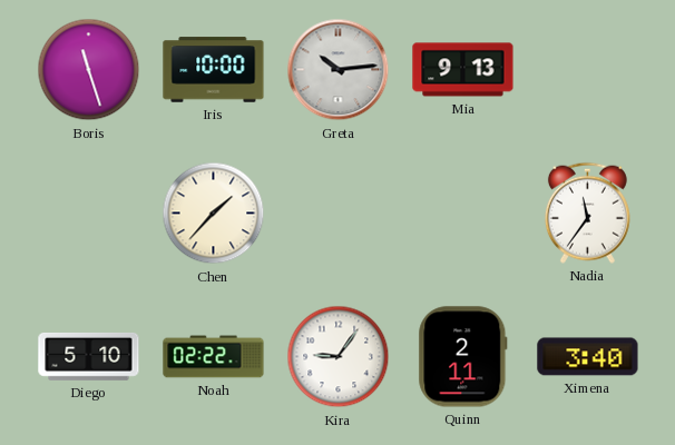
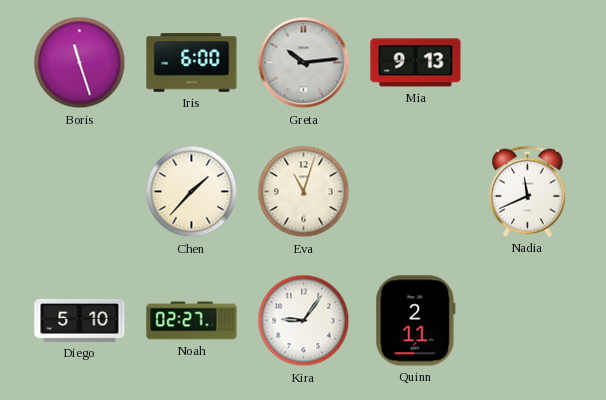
Iris: 10:00 -> 6:00 (192, 63)
Eva: none -> 11:03 (304, 192)
Nadia: 11:36 -> 11:41 (527, 191)
Noah: 02:22 -> 02:27 (192, 321)
Ximena: 3:40 -> none (588, 357)
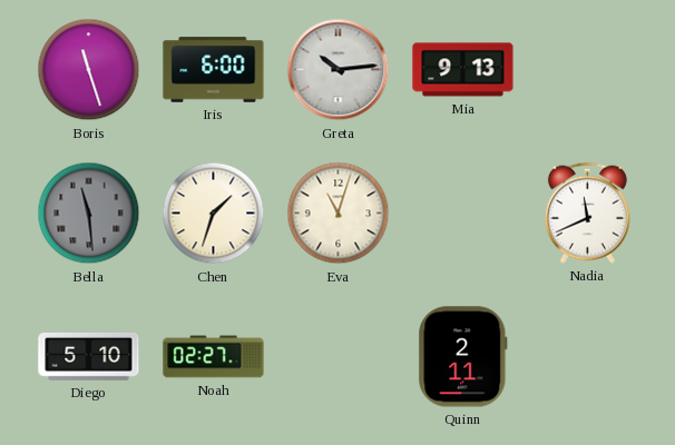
Bella: none -> 11:29 (89, 214)
Chen: 1:37 -> 1:33 (214, 214)
Kira: 9:06 -> none (304, 321)
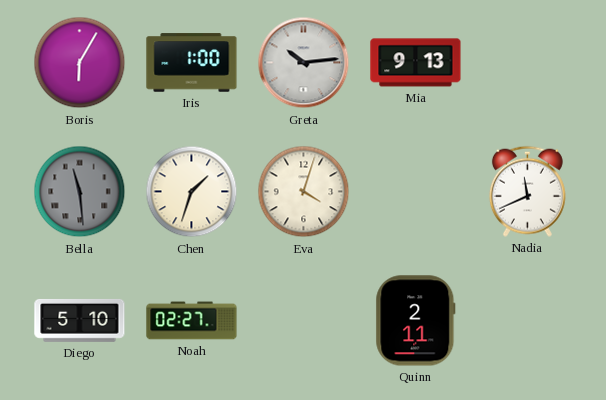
Boris: 11:27 -> 6:05 (80, 63)
Iris: 6:00 -> 1:00 (192, 63)
Eva: 11:03 -> 4:03 (304, 192)
